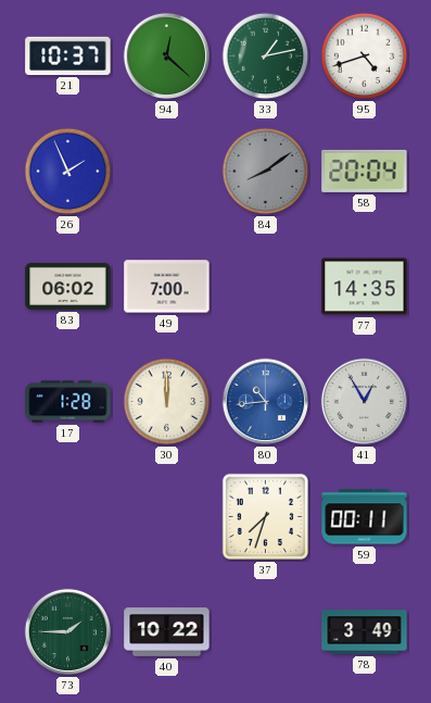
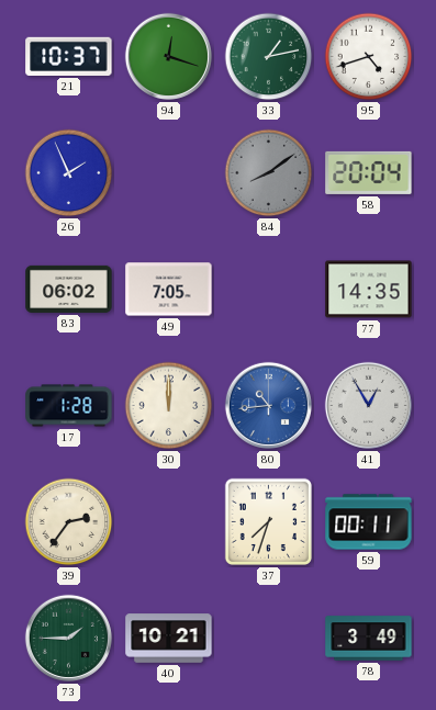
94: 12:22 -> 12:18 (168, 56)
49: 7:00 -> 7:05 (169, 290)
39: none -> 2:36 (69, 522)
40: 10:22 -> 10:21 (169, 639)
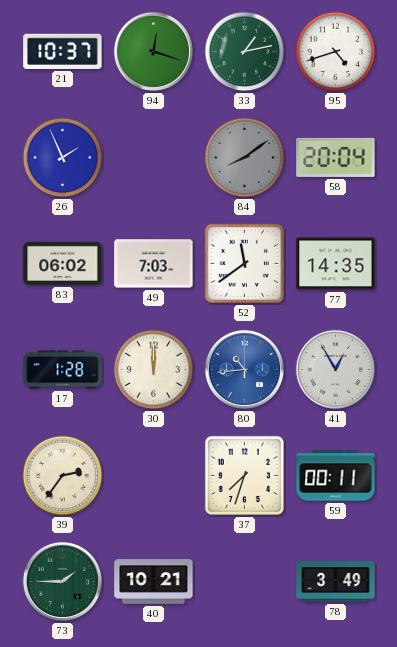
49: 7:05 -> 7:03 (154, 264)
52: none -> 11:39 (244, 263)
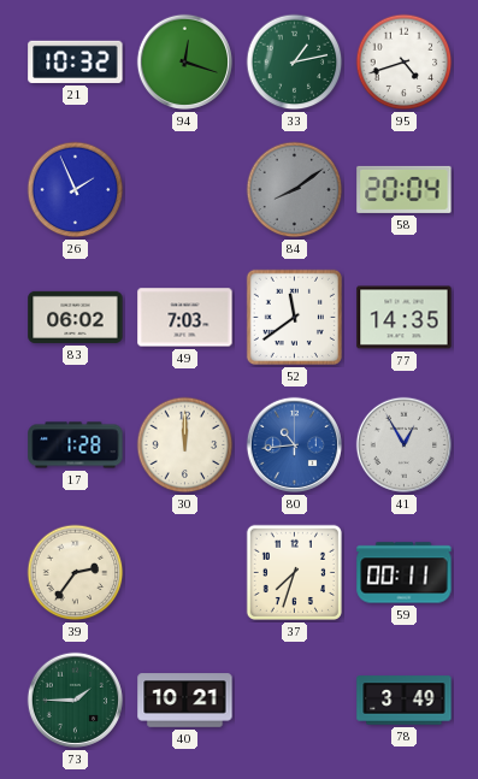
21: 10:37 -> 10:32 (76, 61)
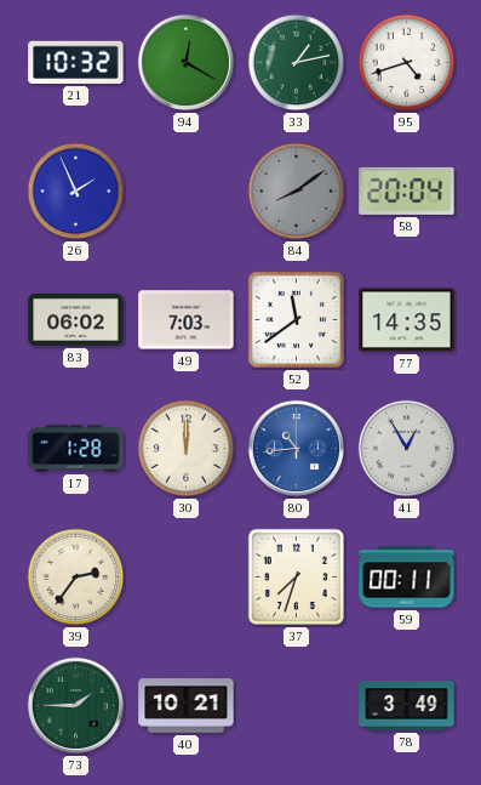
94: 12:18 -> 12:20 (185, 62)
